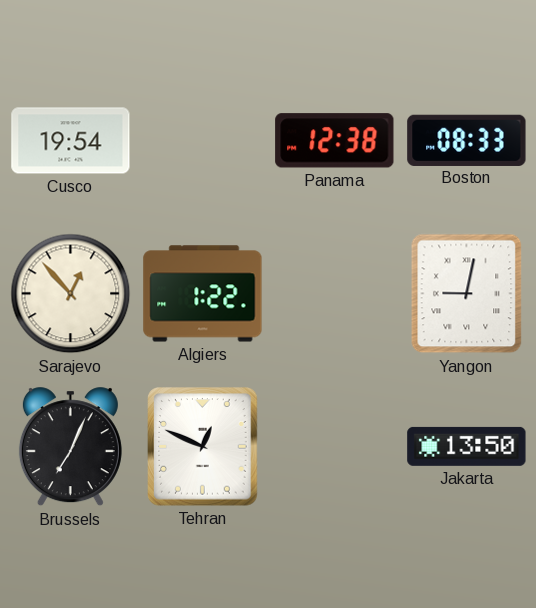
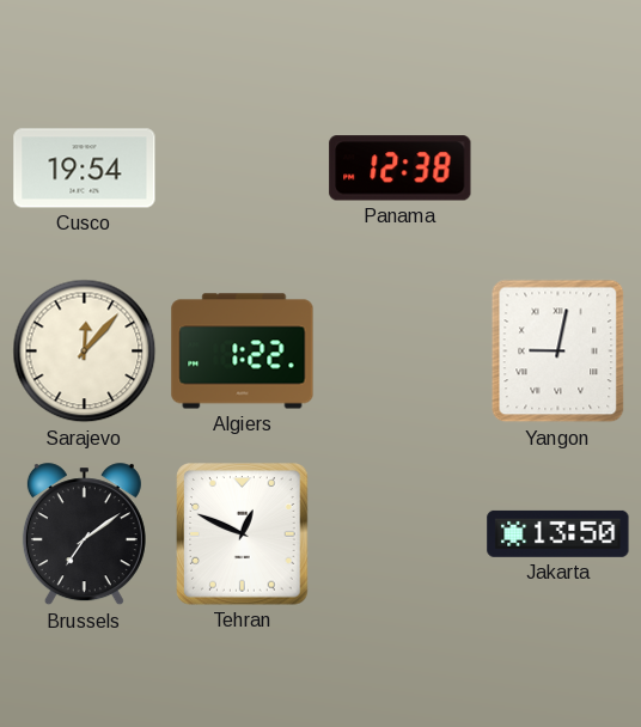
Boston: 08:33 -> none (467, 140)
Sarajevo: 12:53 -> 12:07 (85, 352)
Brussels: 7:04 -> 7:09 (84, 534)
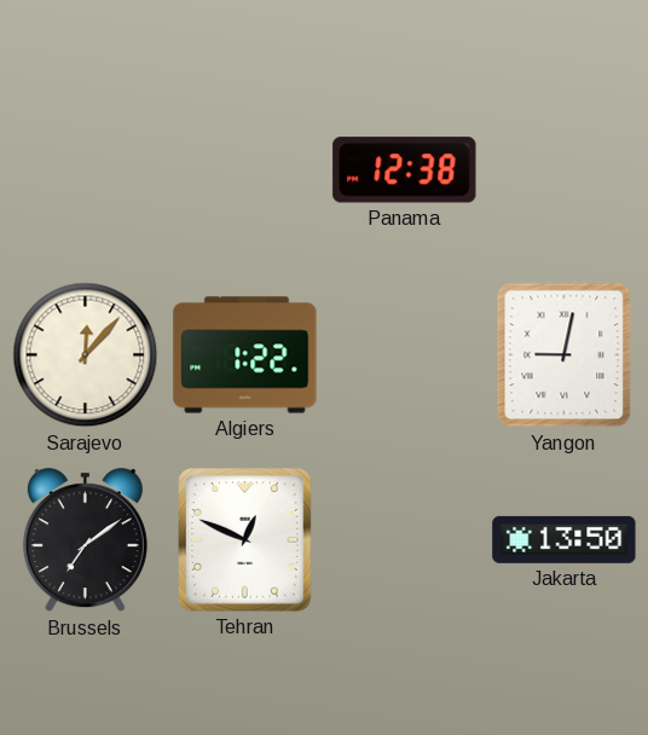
Cusco: 19:54 -> none (85, 169)
